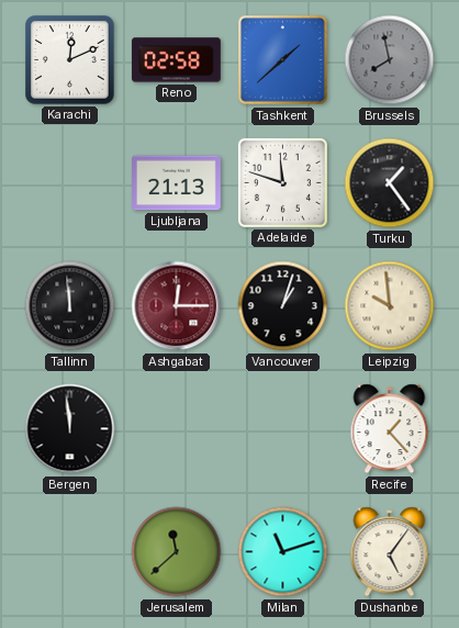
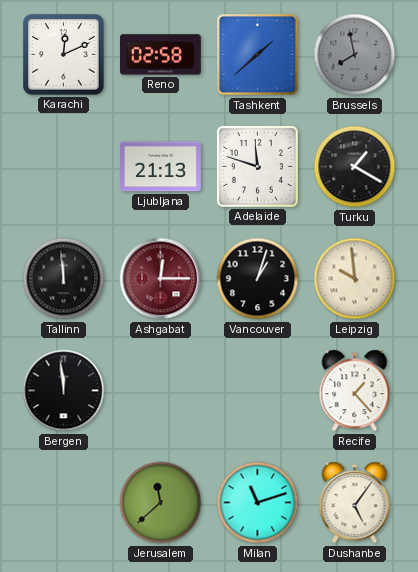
Turku: 1:24 -> 1:20 (355, 167)
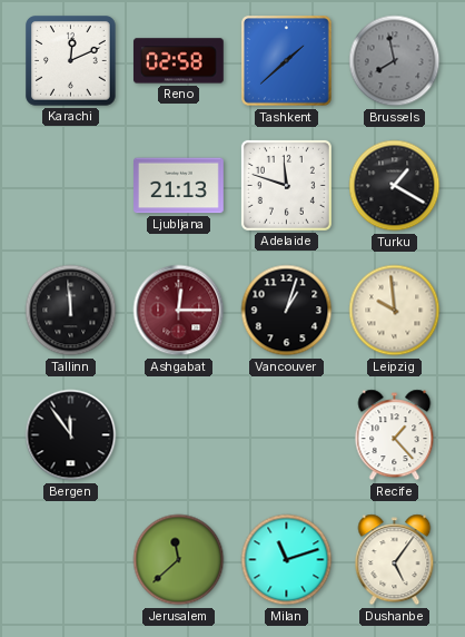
Bergen: 11:59 -> 11:54 (71, 435)
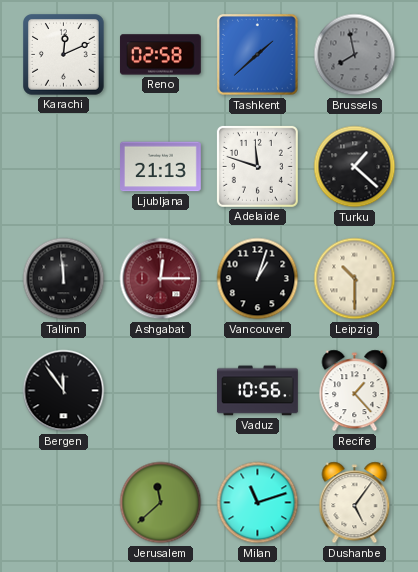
Turku: 1:20 -> 1:22 (355, 167)
Leipzig: 9:59 -> 10:30 (355, 279)
Vaduz: none -> 10:56 (258, 391)
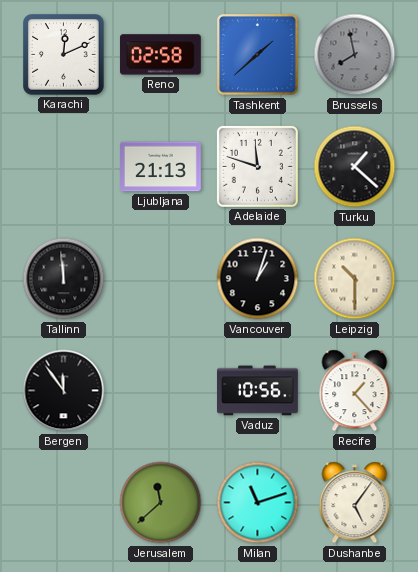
Ashgabat: 12:15 -> none (161, 279)
